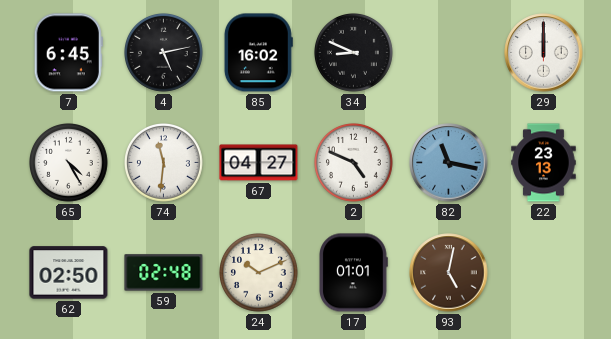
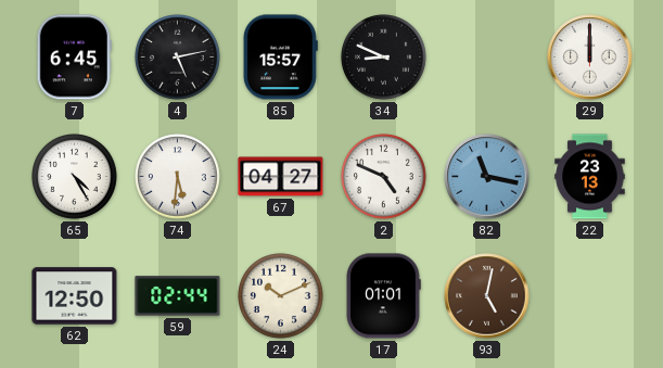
85: 16:02 -> 15:57 (280, 58)
74: 11:31 -> 5:31 (178, 177)
62: 02:50 -> 12:50 (75, 296)
59: 02:48 -> 02:44 (178, 296)
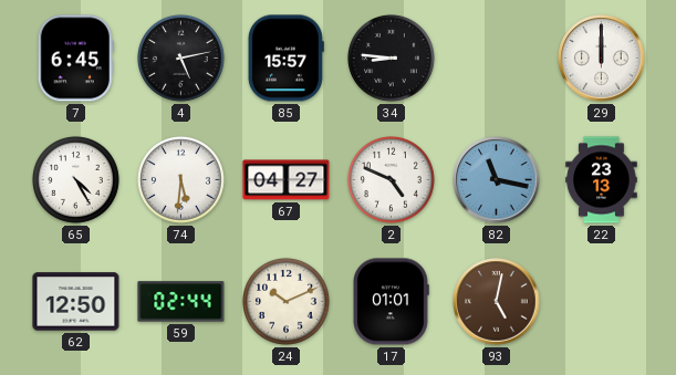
34: 8:49 -> 8:46 (392, 59)
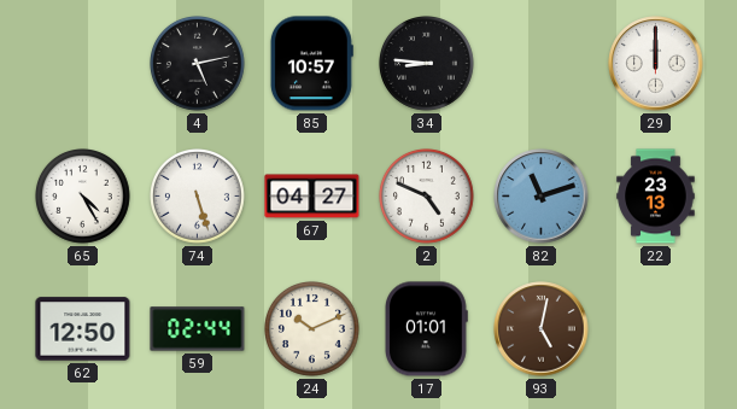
7: 6:45 -> none (75, 59)
85: 15:57 -> 10:57 (311, 64)
74: 5:31 -> 5:27 (198, 197)
82: 11:17 -> 11:12 (542, 197)
